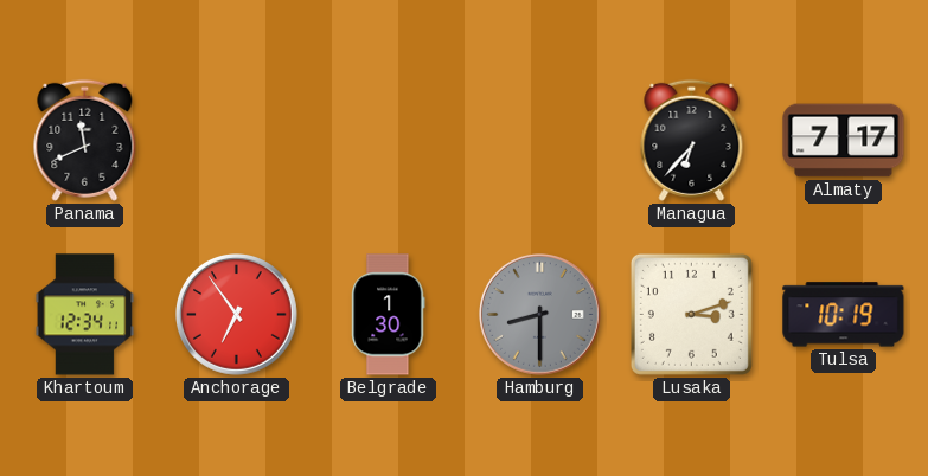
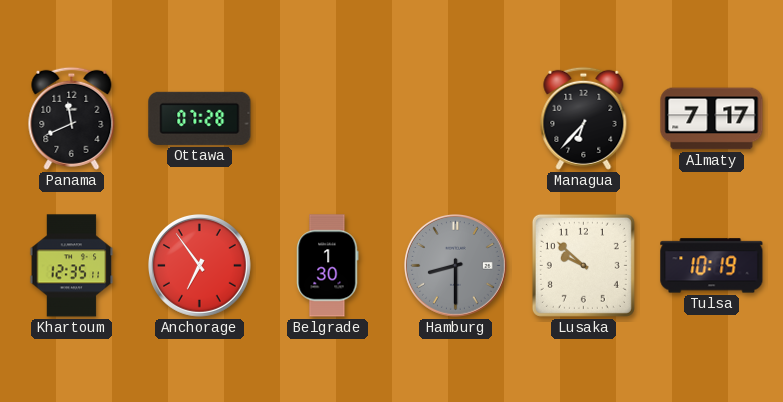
Ottawa: none -> 07:28 (200, 118)
Khartoum: 12:34 -> 12:35 (72, 266)
Lusaka: 3:12 -> 9:52 (583, 265)
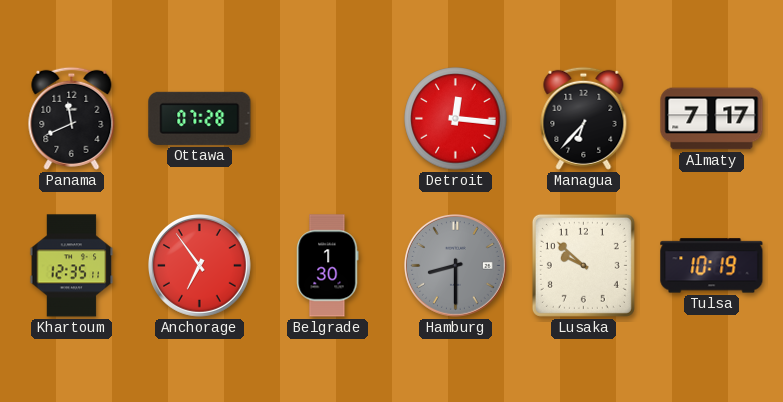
Detroit: none -> 12:16 (456, 119)
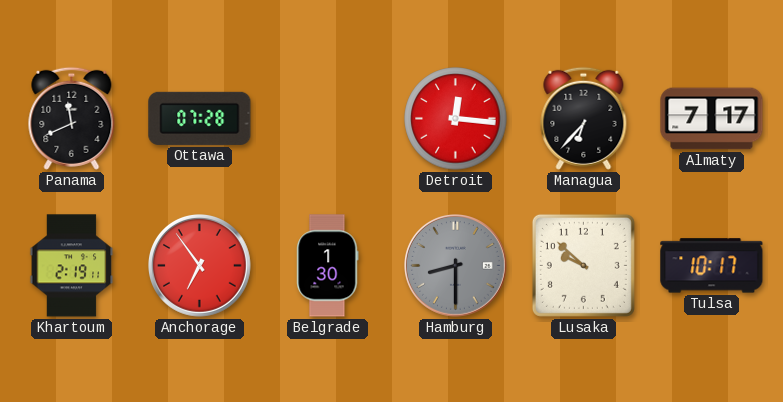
Khartoum: 12:35 -> 2:19 (72, 266)
Tulsa: 10:19 -> 10:17 (712, 266)
